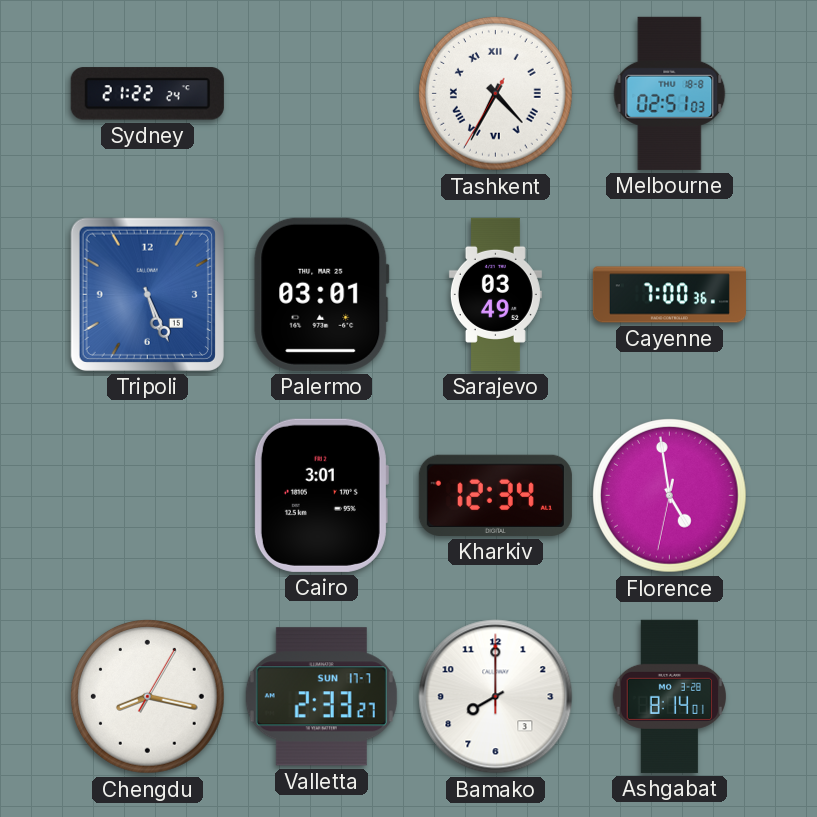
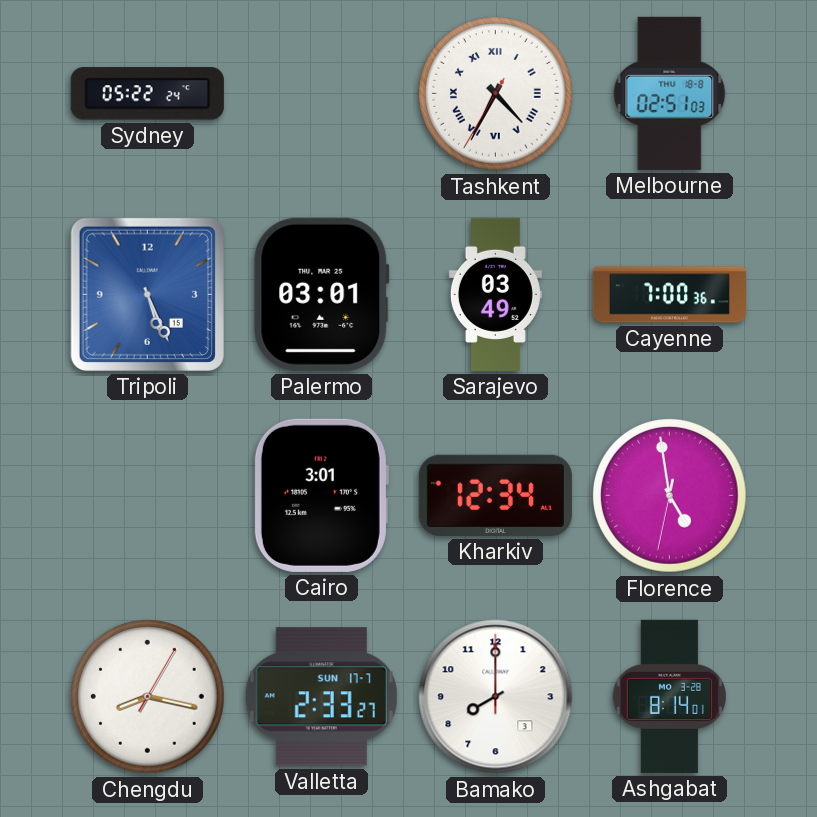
Sydney: 21:22 -> 05:22 (147, 94)
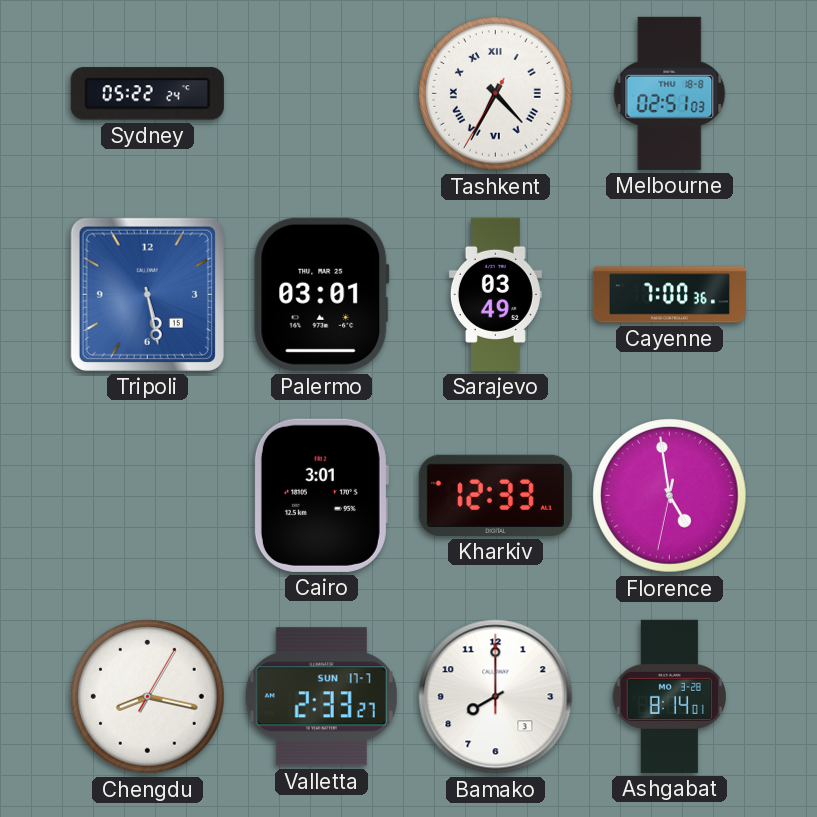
Tripoli: 5:26 -> 5:28 (147, 294)
Kharkiv: 12:34 -> 12:33 (495, 495)
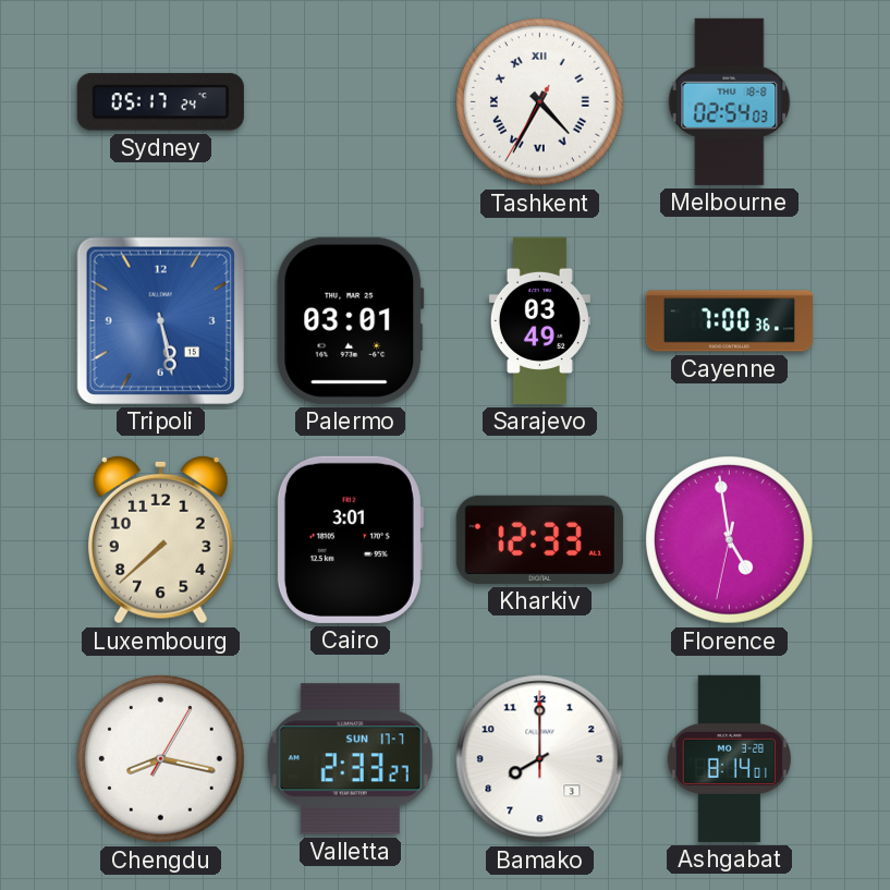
Sydney: 05:22 -> 05:17 (160, 102)
Melbourne: 02:51 -> 02:54 (730, 101)
Luxembourg: none -> 7:38 (160, 539)
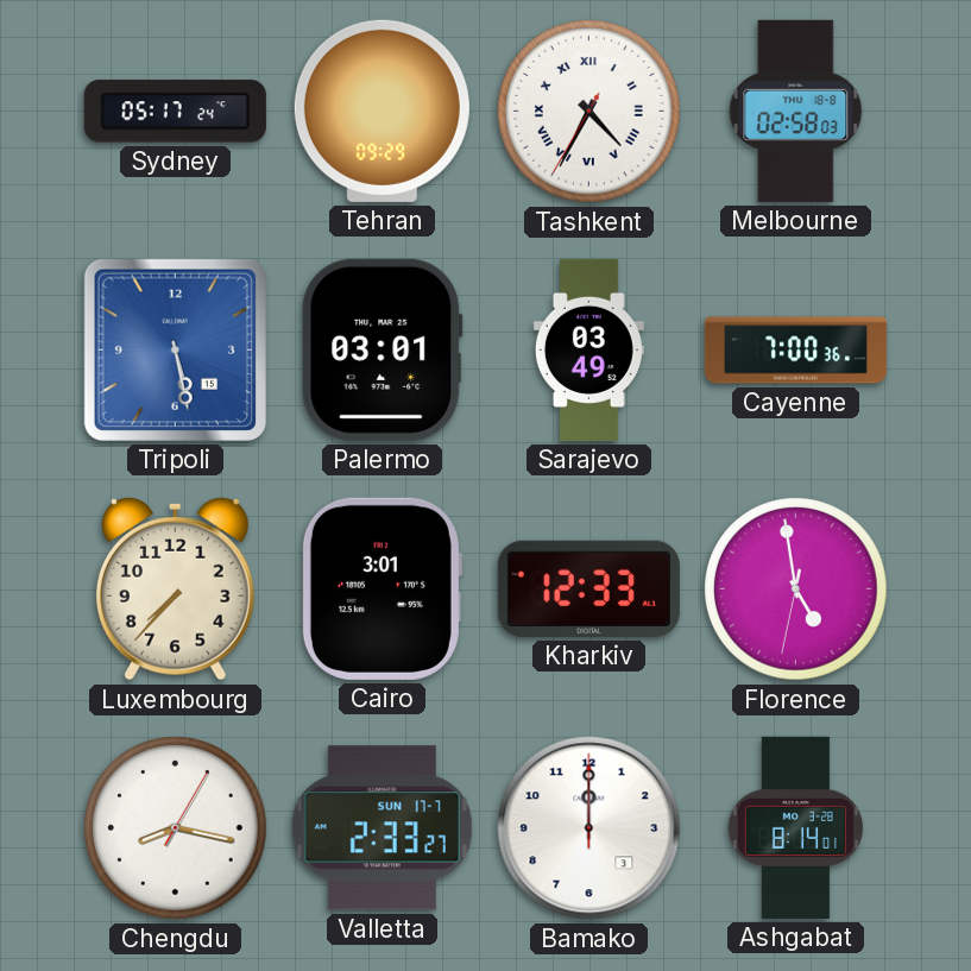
Tehran: none -> 09:29 (382, 111)
Melbourne: 02:54 -> 02:58 (796, 111)
Luxembourg: 7:38 -> 7:37 (175, 588)
Bamako: 8:00 -> 12:00 (589, 828)
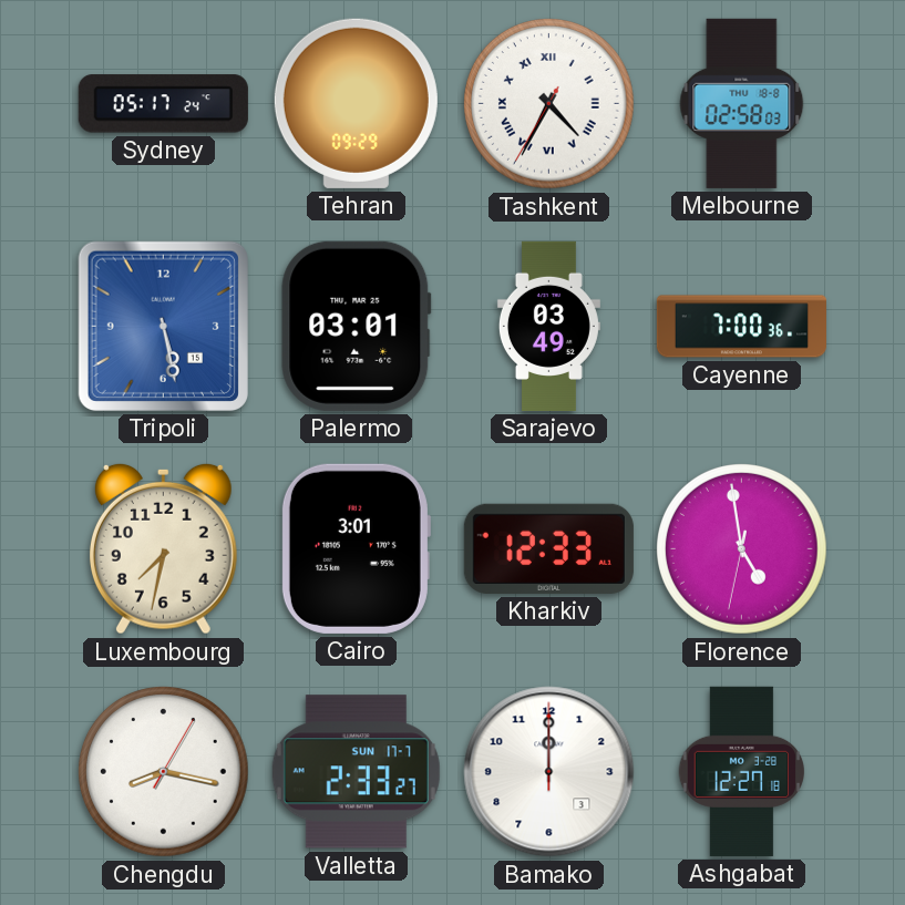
Luxembourg: 7:37 -> 7:32 (163, 548)
Ashgabat: 8:14 -> 12:27 (741, 771)
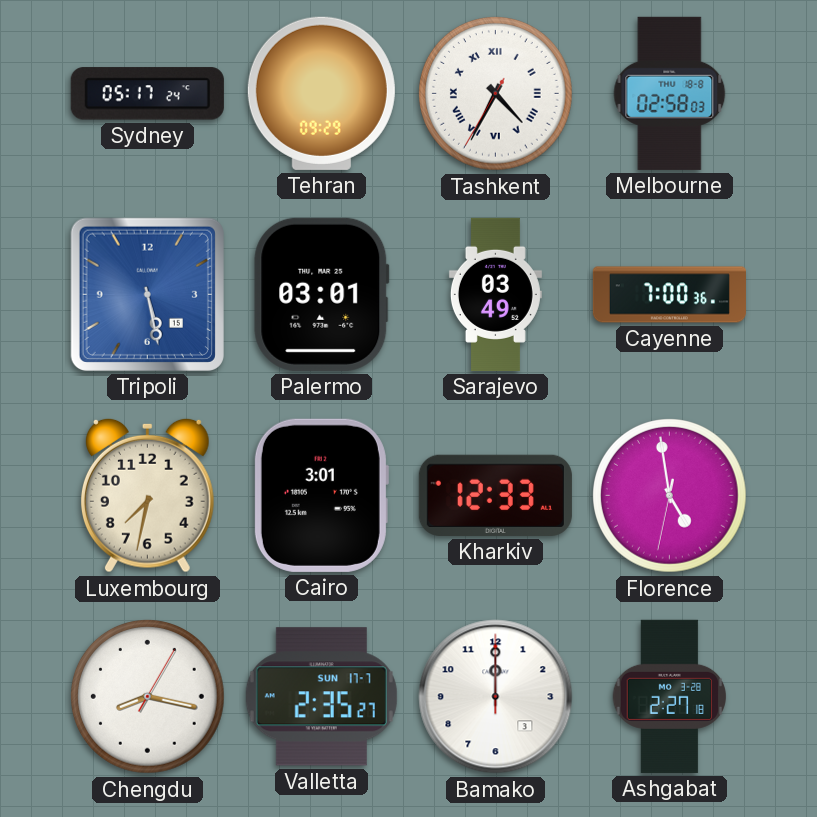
Valletta: 2:33 -> 2:35 (321, 697)
Ashgabat: 12:27 -> 2:27 (669, 696)
